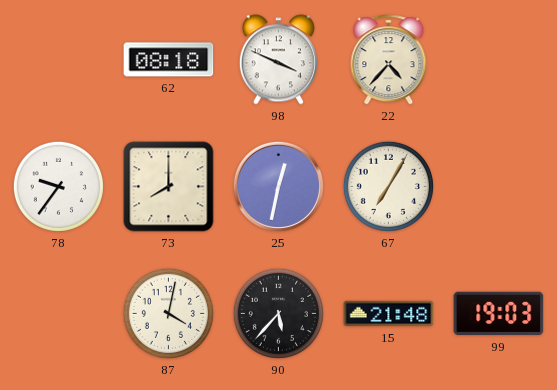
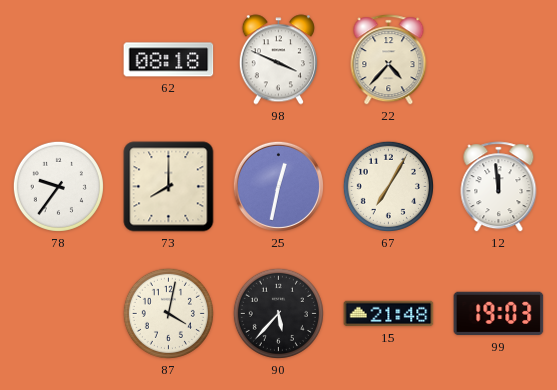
12: none -> 11:59 (499, 187)
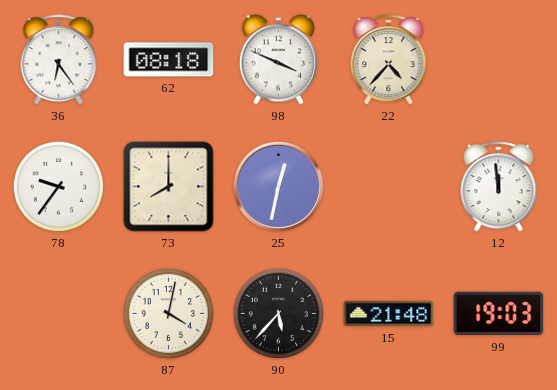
36: none -> 6:24 (59, 60)
67: 7:05 -> none (388, 186)
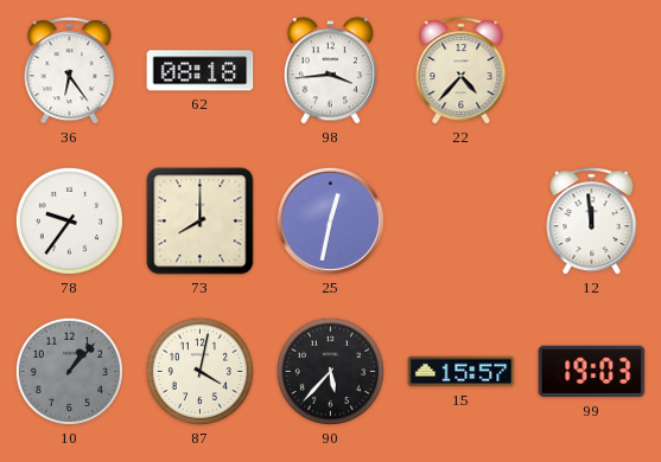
98: 3:49 -> 3:44 (330, 71)
10: none -> 1:07 (69, 371)
15: 21:48 -> 15:57 (462, 372)
